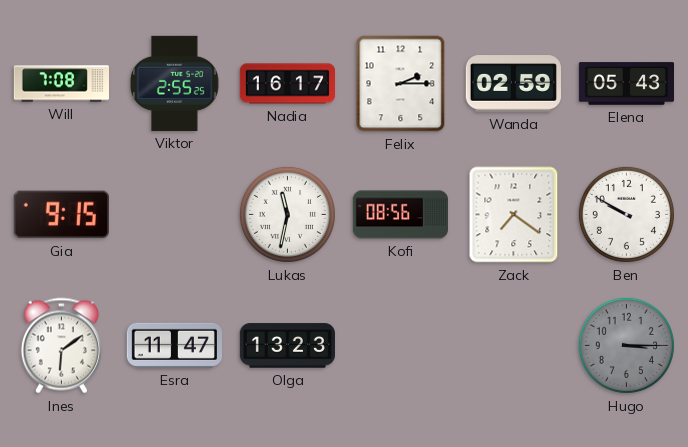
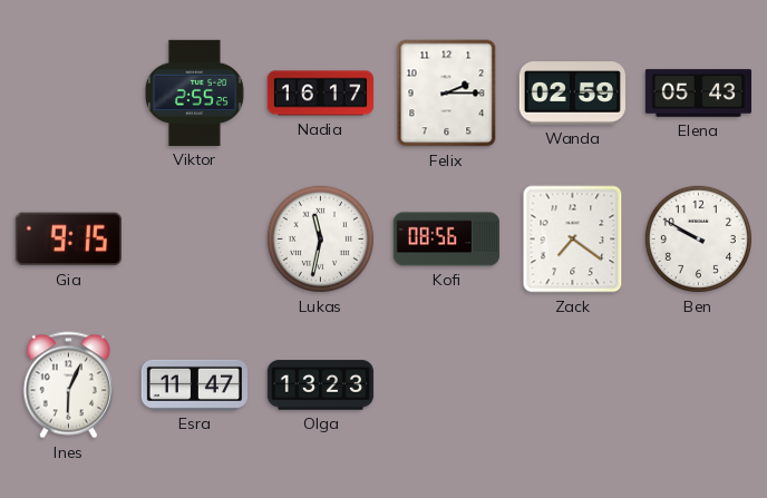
Will: 7:08 -> none (61, 84)
Ines: 6:09 -> 6:04 (68, 385)
Hugo: 3:15 -> none (626, 345)
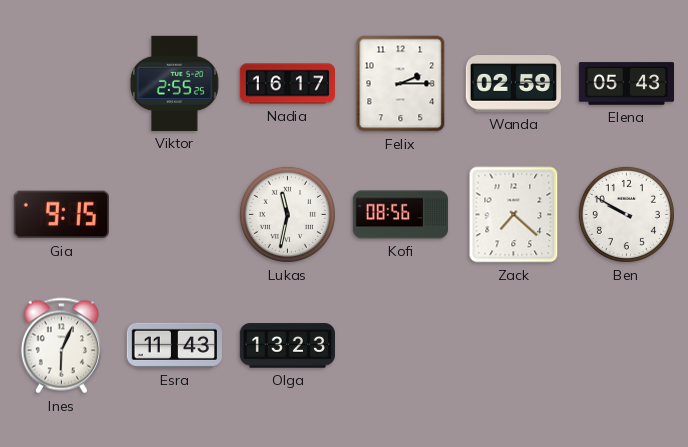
Zack: 7:21 -> 7:22 (514, 215)
Esra: 11:47 -> 11:43 (174, 345)
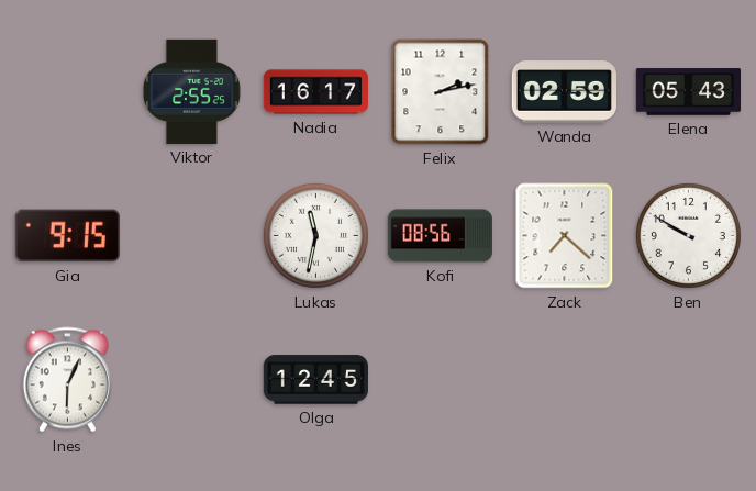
Felix: 2:15 -> 2:13 (441, 92)
Esra: 11:43 -> none (174, 345)
Olga: 13:23 -> 12:45 (315, 380)
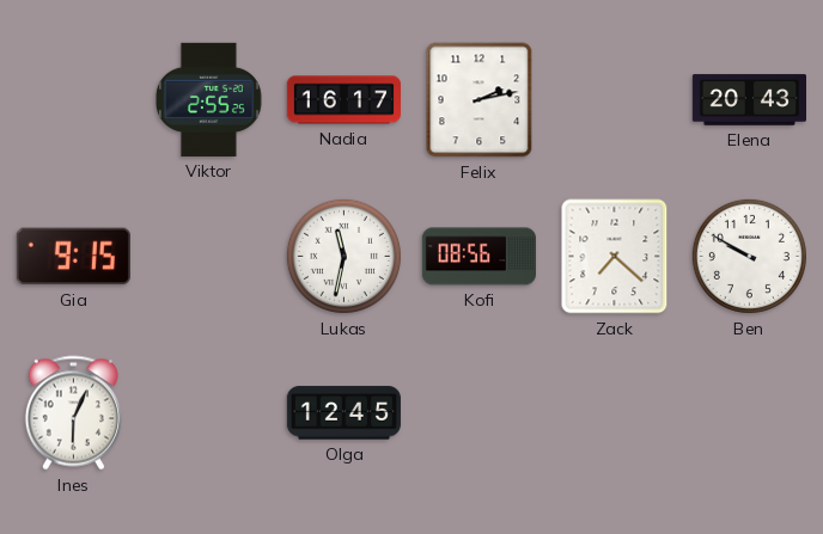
Wanda: 02:59 -> none (564, 92)
Elena: 05:43 -> 20:43 (749, 100)
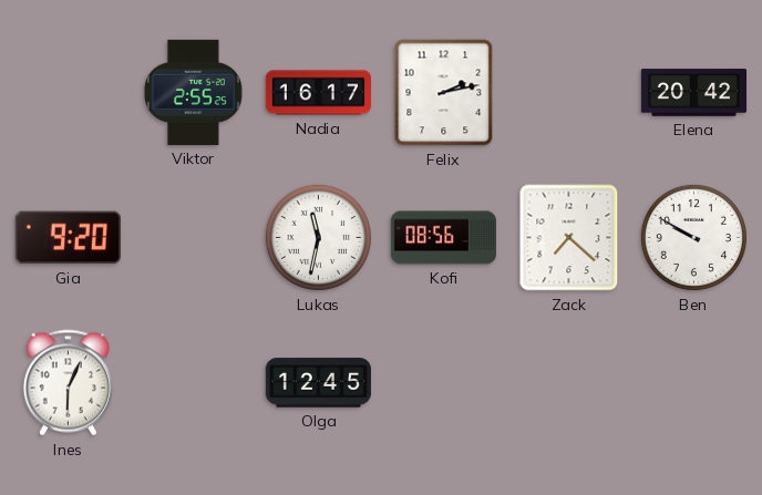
Elena: 20:43 -> 20:42 (693, 93)
Gia: 9:15 -> 9:20 (68, 238)
